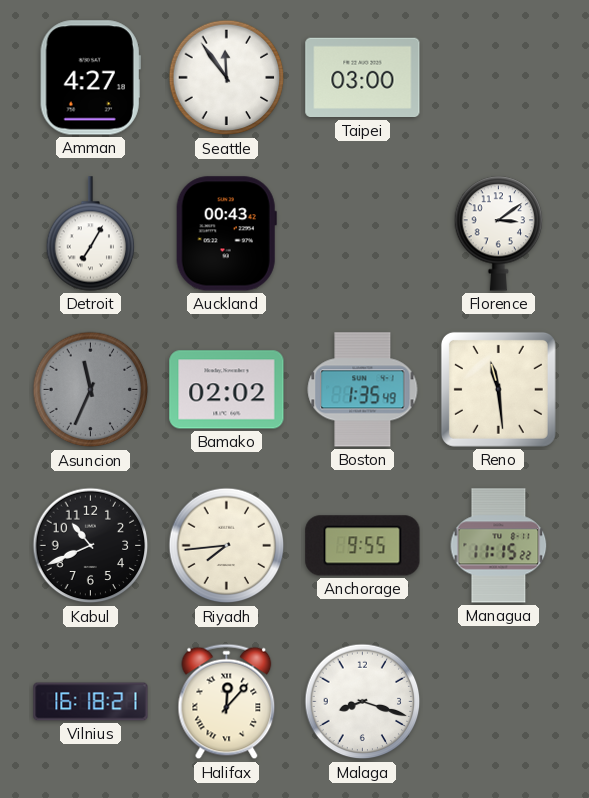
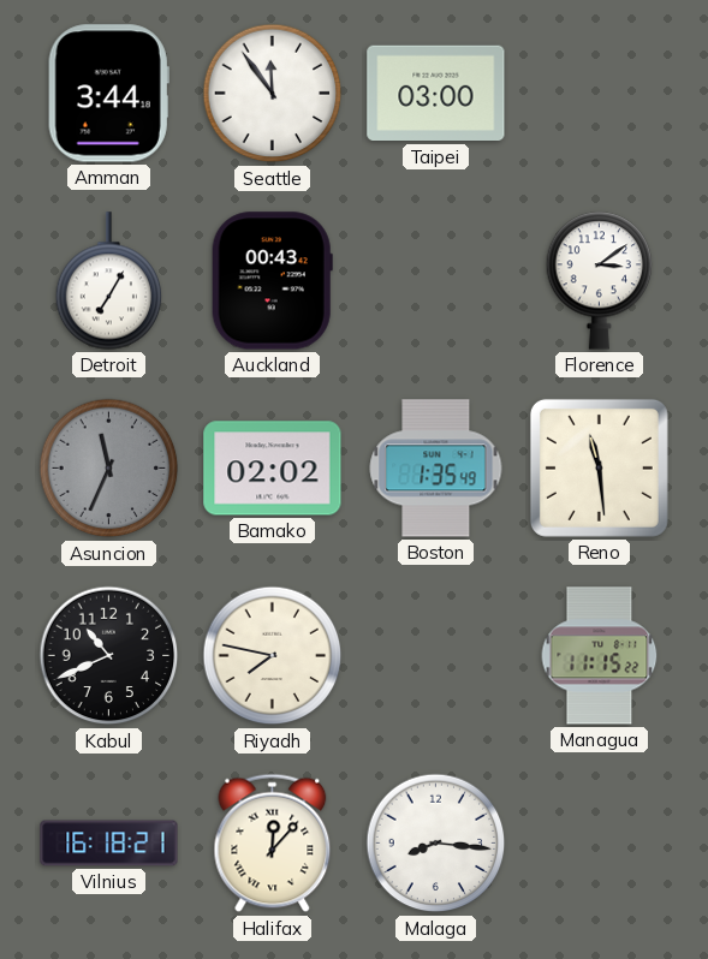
Amman: 4:27 -> 3:44 (108, 94)
Riyadh: 7:44 -> 7:47 (273, 656)
Anchorage: 9:55 -> none (363, 546)
Malaga: 8:18 -> 8:16 (436, 844)
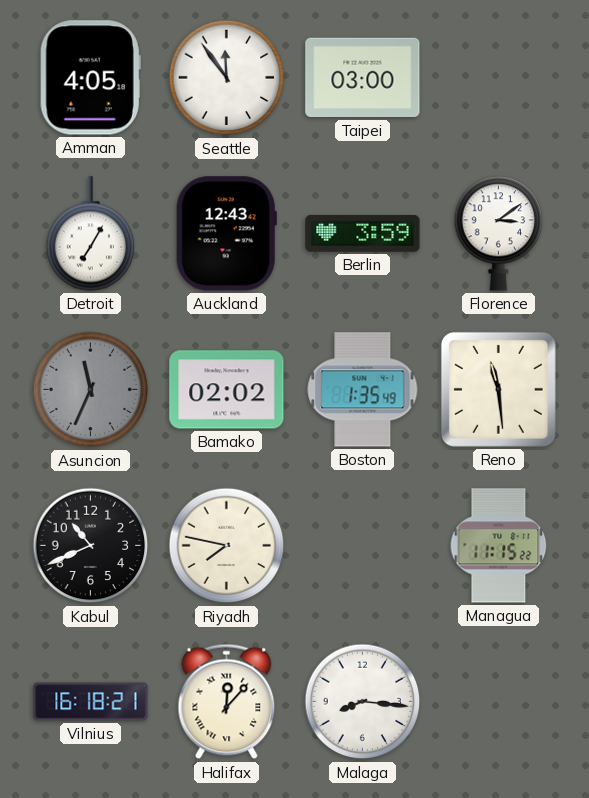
Amman: 3:44 -> 4:05 (90, 78)
Auckland: 00:43 -> 12:43 (226, 234)
Berlin: none -> 3:59 (363, 234)
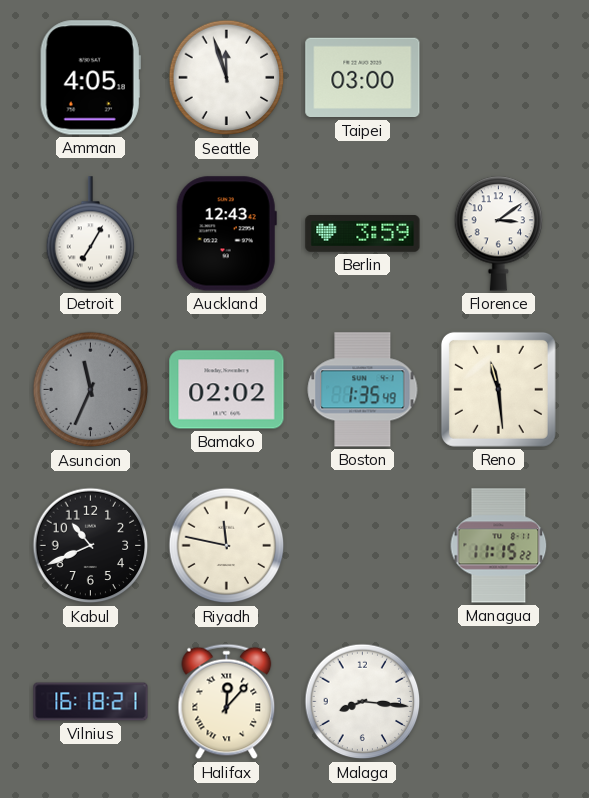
Seattle: 11:54 -> 11:57 (227, 78)
Riyadh: 7:47 -> 11:47 (227, 546)
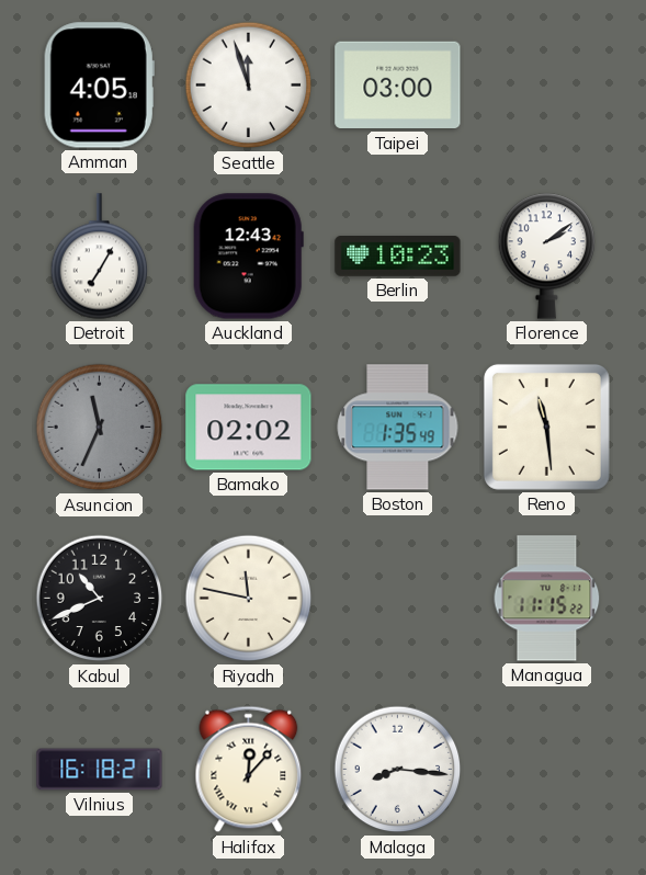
Berlin: 3:59 -> 10:23 (398, 257)
Florence: 3:09 -> 2:09 (547, 257)
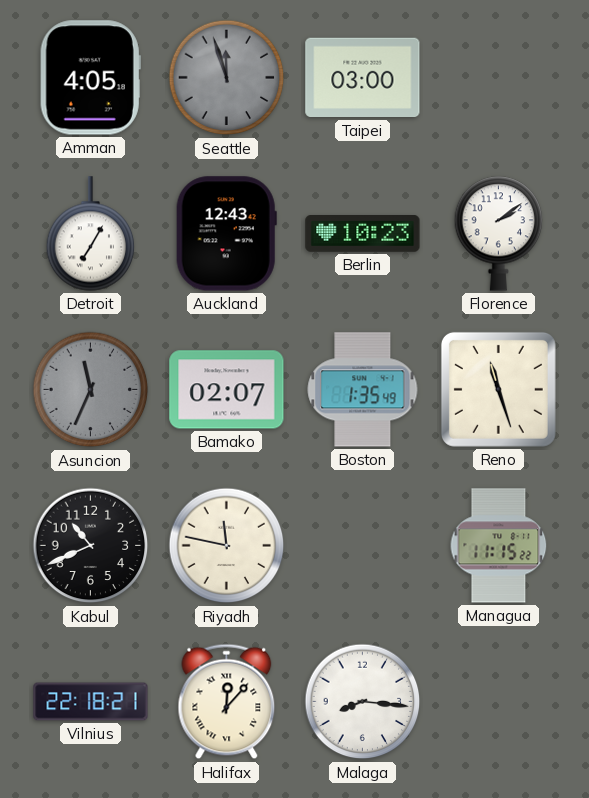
Seattle dial: white -> grey (227, 78)
Bamako: 02:02 -> 02:07 (227, 390)
Reno: 11:29 -> 11:27 (498, 389)
Vilnius: 16:18 -> 22:18 (91, 702)
